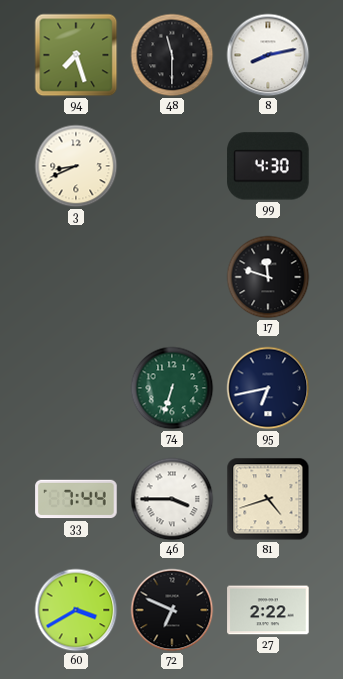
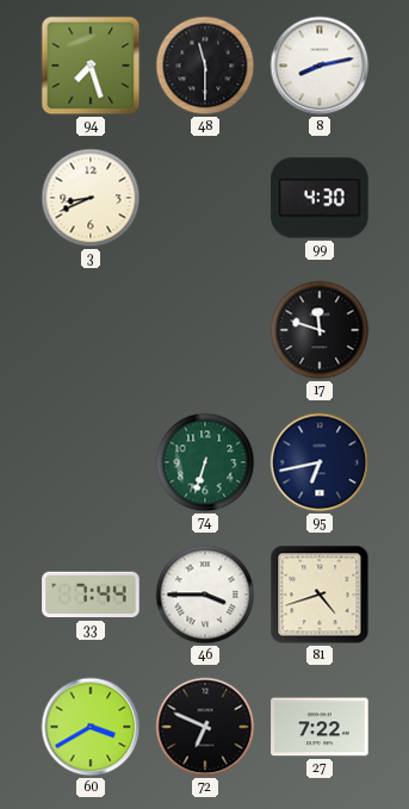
27: 2:22 -> 7:22 (320, 727)
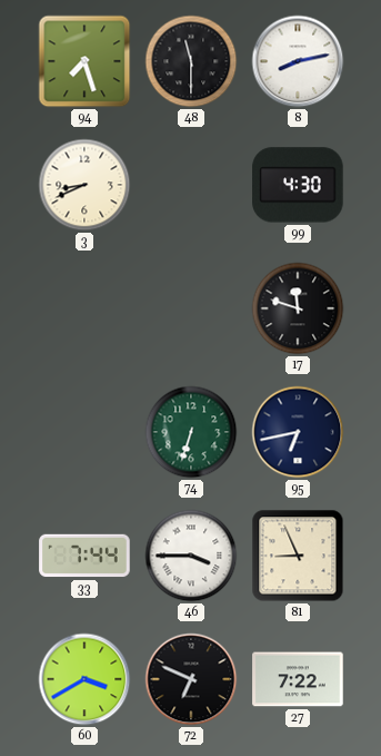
81: 4:42 -> 8:56 (298, 556)
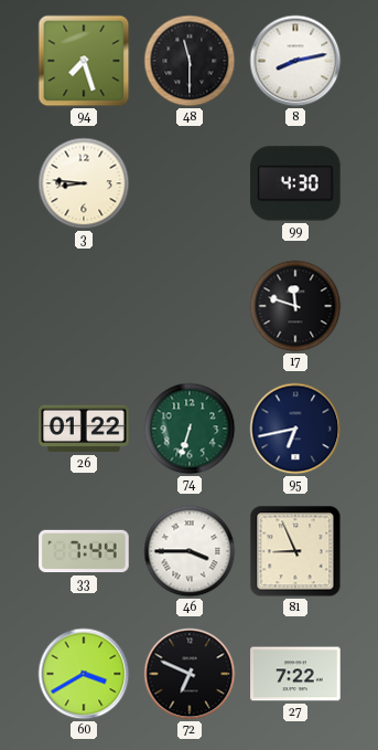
3: 8:41 -> 8:46 (84, 183)
26: none -> 01:22 (84, 429)
